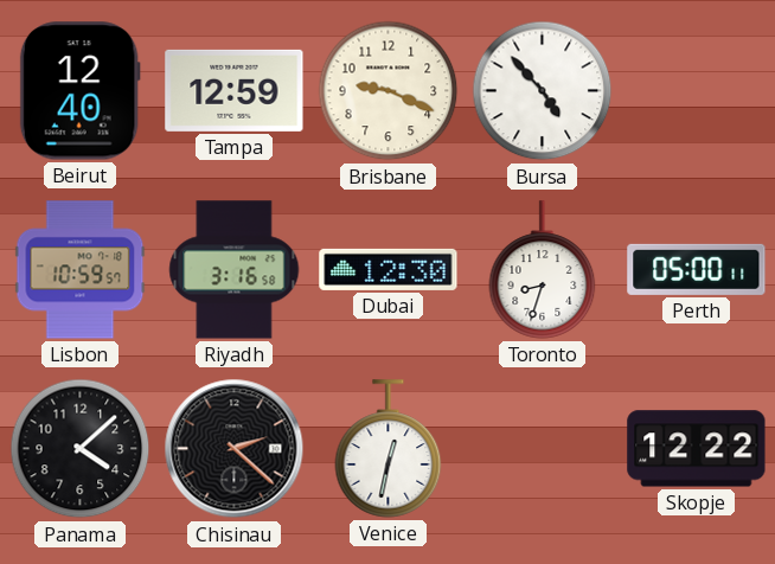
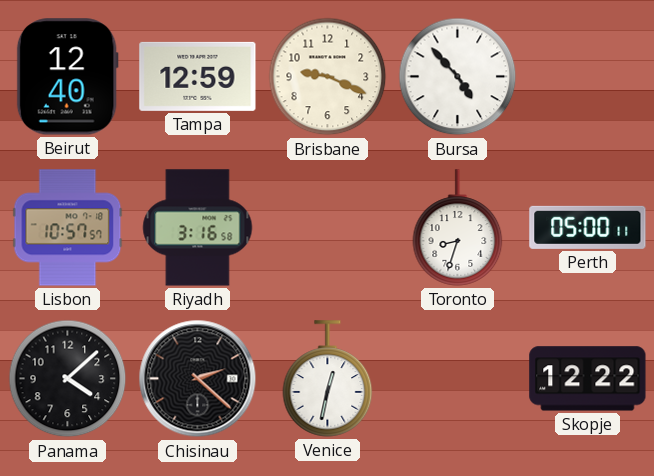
Lisbon: 10:59 -> 10:57 (68, 228)
Dubai: 12:30 -> none (389, 269)
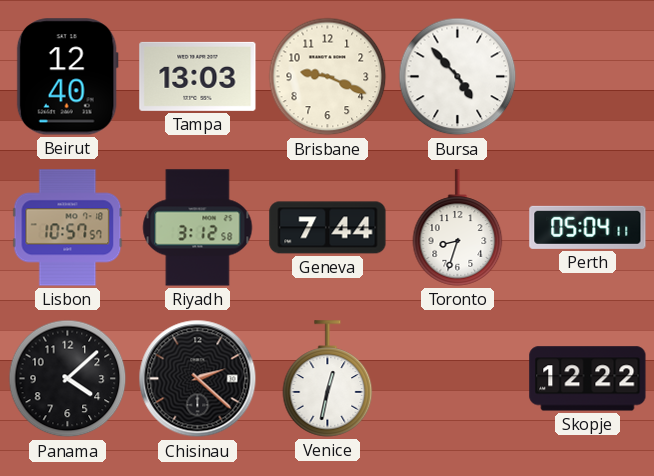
Tampa: 12:59 -> 13:03 (198, 76)
Riyadh: 3:16 -> 3:12 (198, 228)
Geneva: none -> 7:44 (328, 228)
Perth: 05:00 -> 05:04 (588, 227)
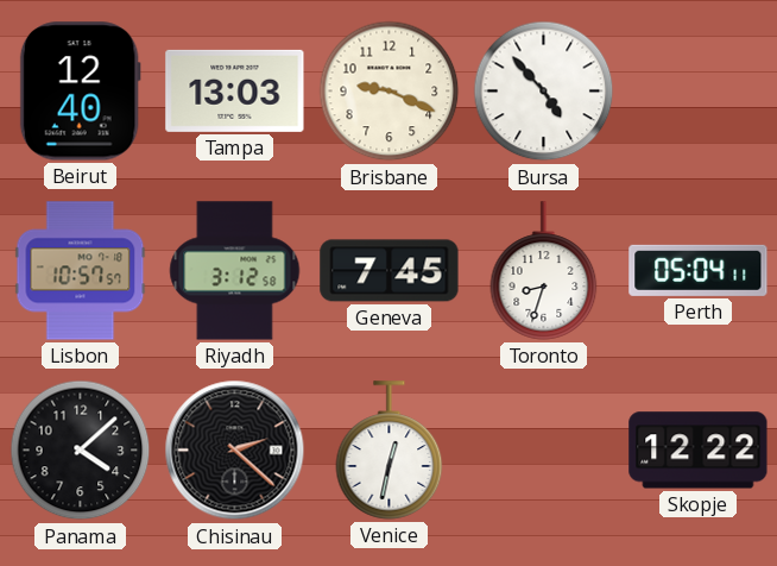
Geneva: 7:44 -> 7:45 (390, 271)
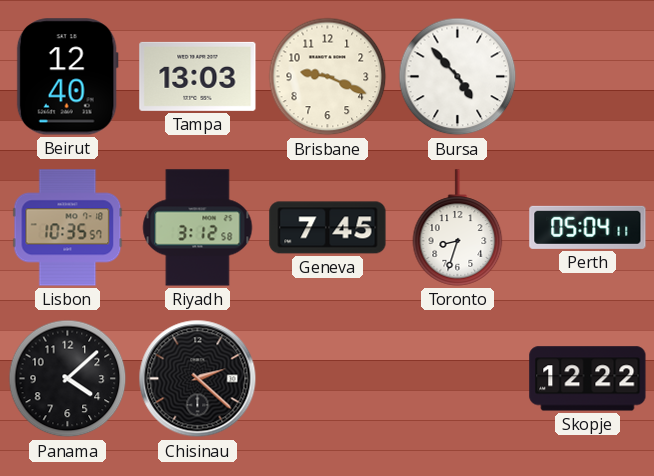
Lisbon: 10:57 -> 10:35 (68, 228)
Venice: 12:32 -> none (390, 451)
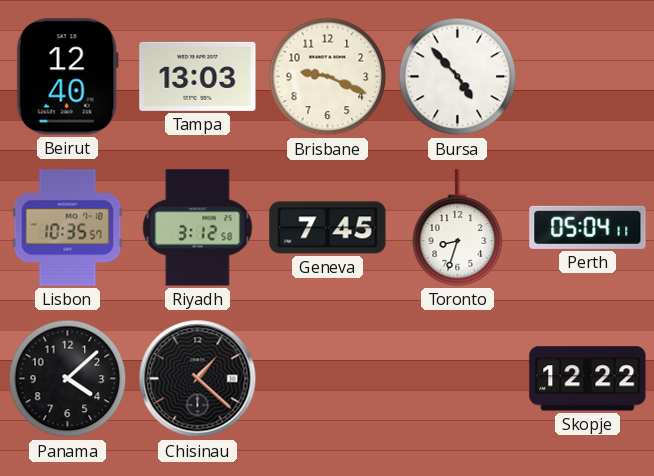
Chisinau: 2:22 -> 1:22 (198, 379)
